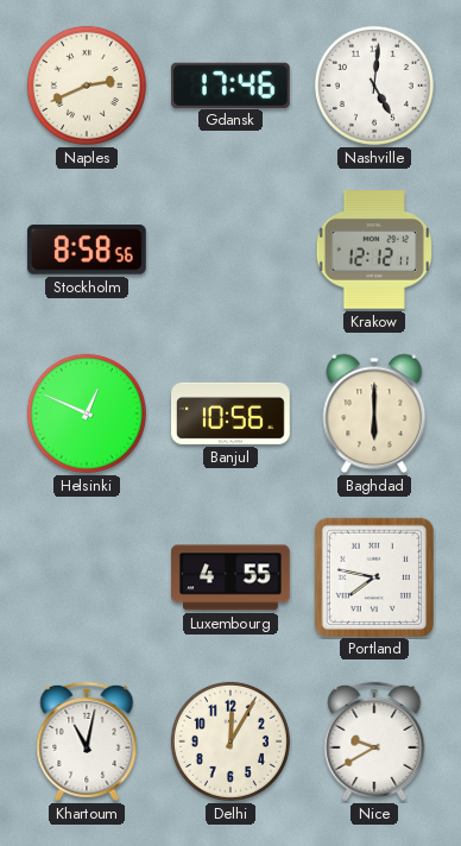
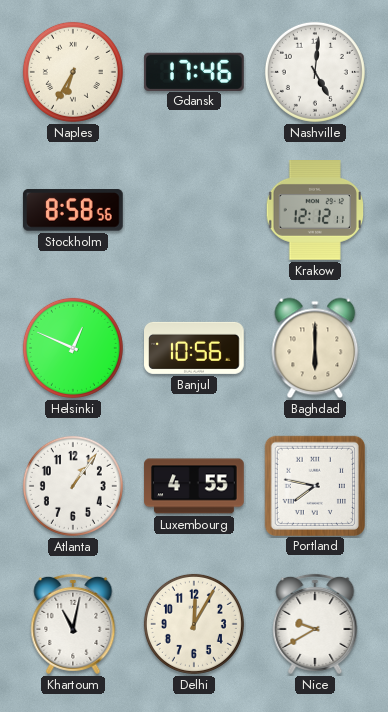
Naples: 2:41 -> 6:35 (73, 72)
Atlanta: none -> 1:06 (73, 486)
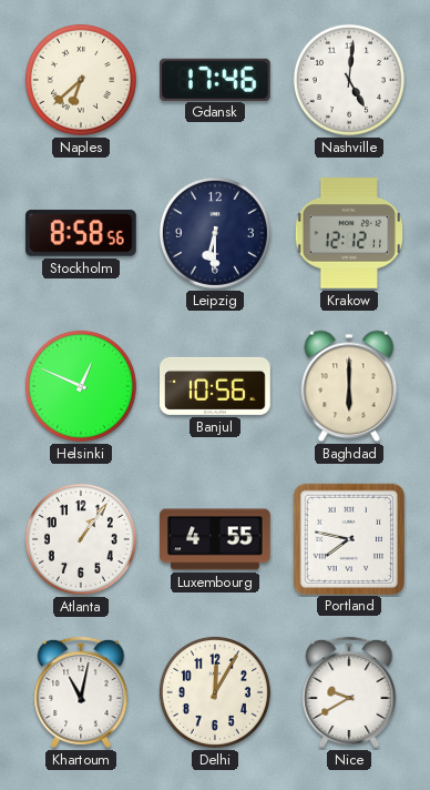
Naples: 6:35 -> 6:38 (81, 80)
Leipzig: none -> 6:30 (215, 233)
